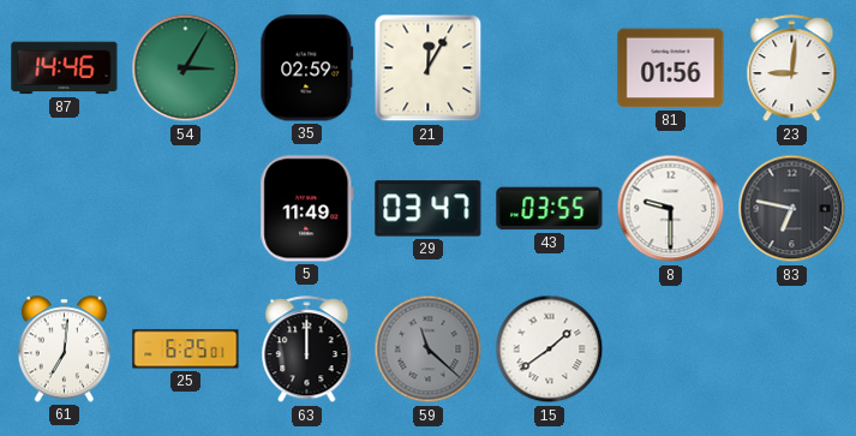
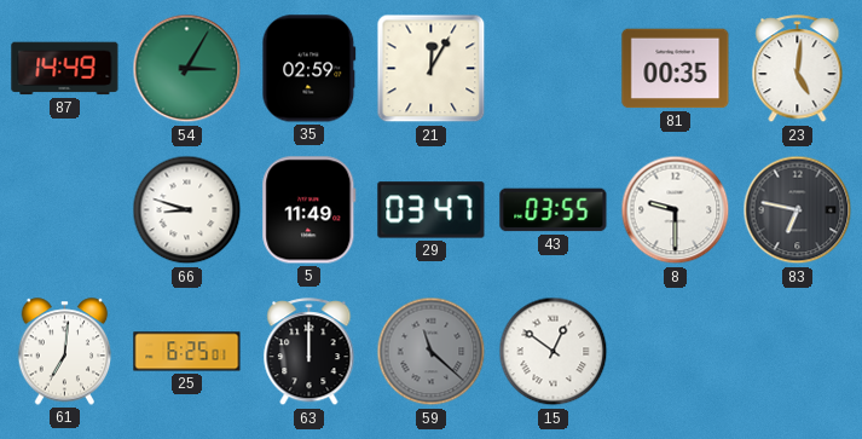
87: 14:46 -> 14:49 (65, 69)
81: 01:56 -> 00:35 (676, 69)
23: 9:01 -> 5:01 (798, 69)
66: none -> 8:48 (187, 210)
15: 1:39 -> 12:51 (554, 352)
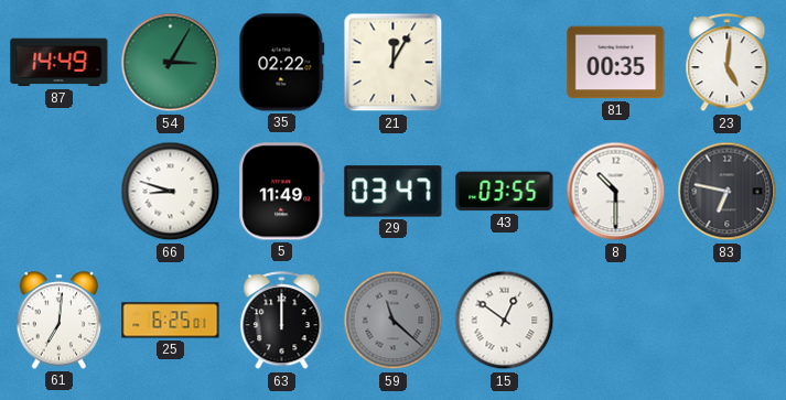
35: 02:59 -> 02:22 (282, 63)
8: 9:30 -> 10:30 (616, 192)
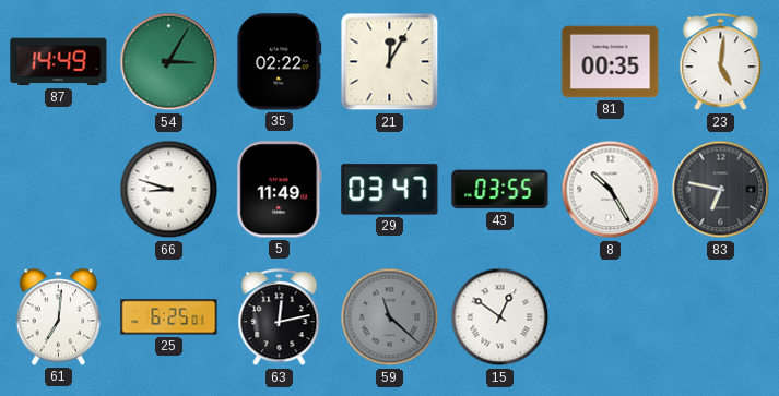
8: 10:30 -> 10:25 (611, 190)
63: 12:00 -> 12:13 (280, 317)
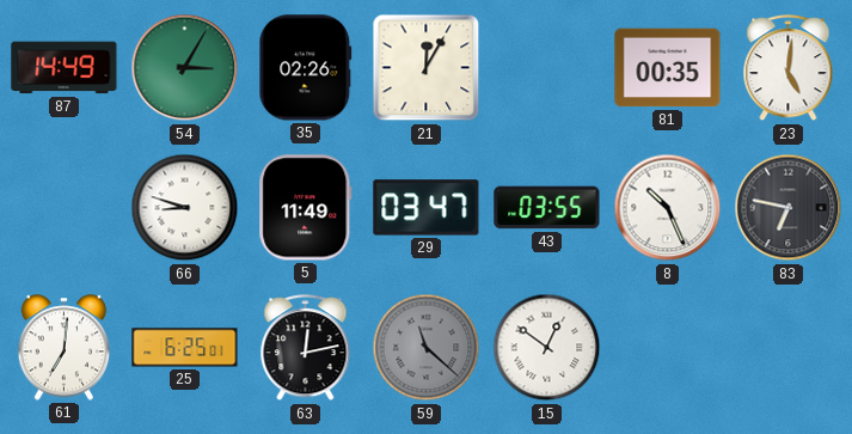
35: 02:22 -> 02:26 (306, 68)
8: 10:25 -> 10:26 (668, 208)
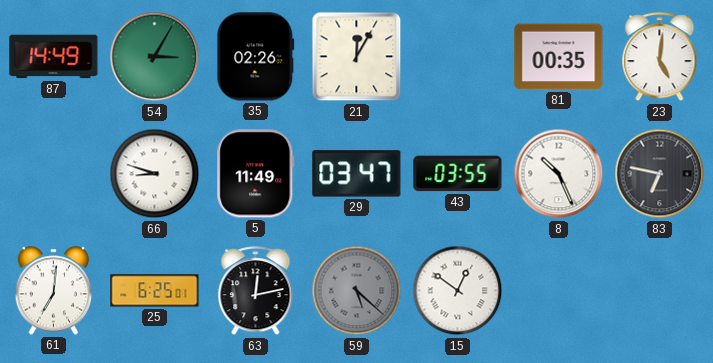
59: 11:22 -> 5:22 (357, 291)
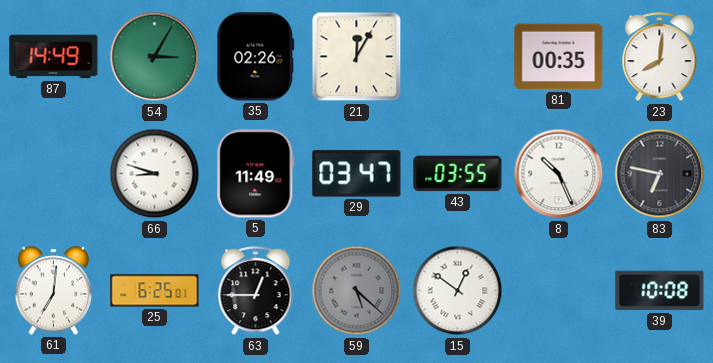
23: 5:01 -> 8:01 (660, 57)
63: 12:13 -> 12:45 (256, 291)
39: none -> 10:08 (660, 291)
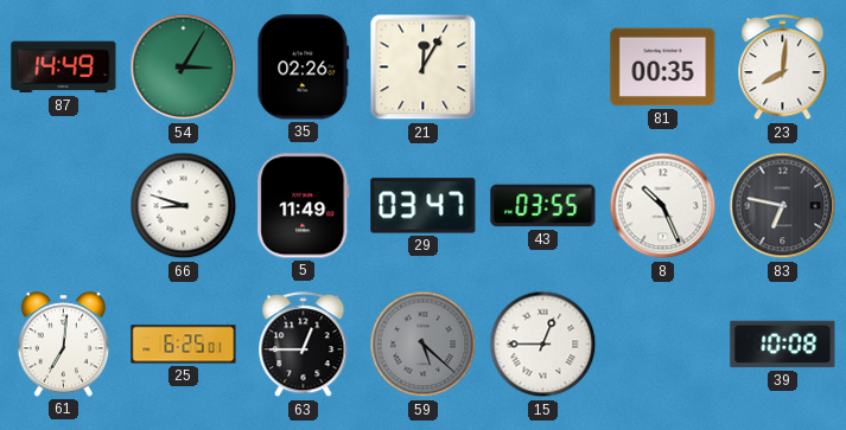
15: 12:51 -> 12:45 (543, 345)
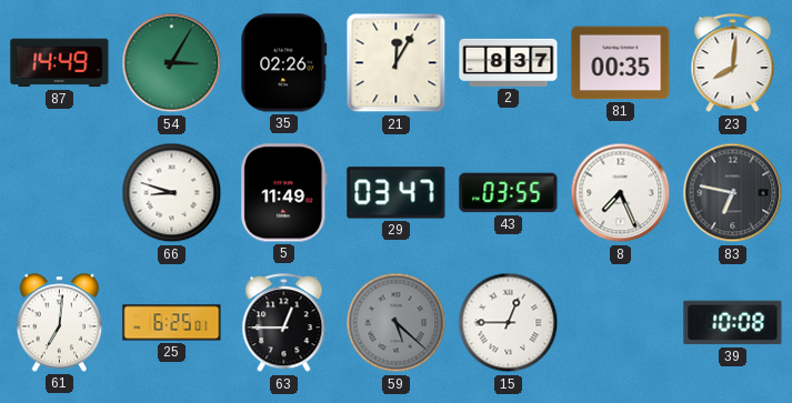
2: none -> 8:37 (509, 62)
8: 10:26 -> 7:26 (621, 193)
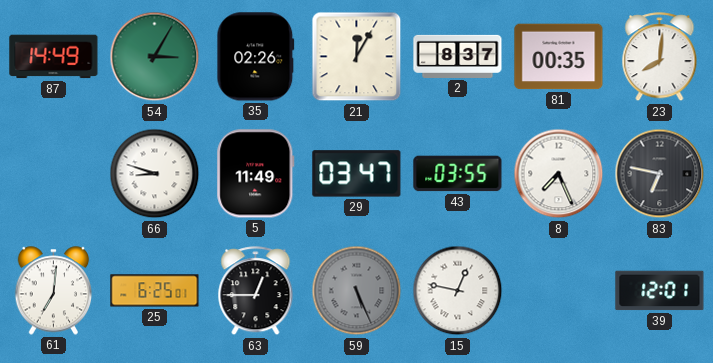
59: 5:22 -> 5:26 (357, 291)
15: 12:45 -> 12:47 (458, 291)
39: 10:08 -> 12:01 (660, 291)
